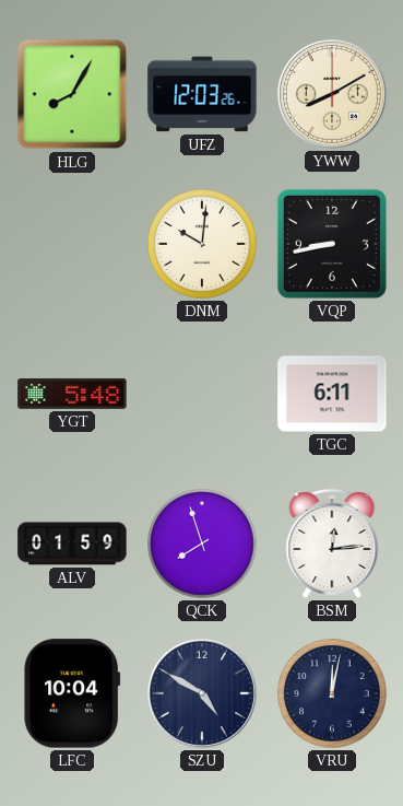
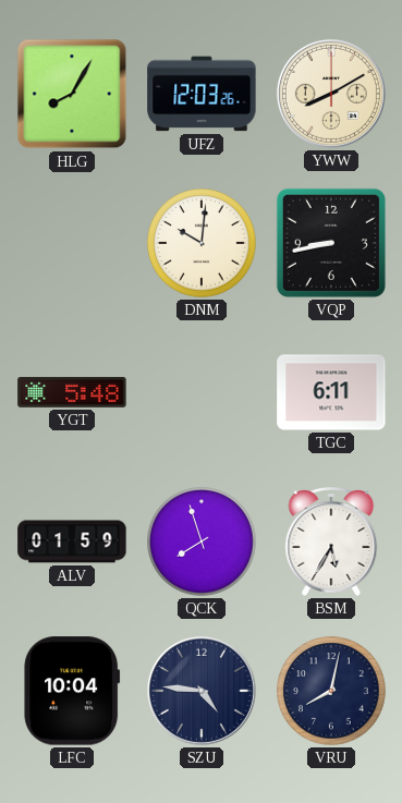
BSM: 12:14 -> 5:35 (331, 543)
SZU: 4:50 -> 4:46 (202, 691)
VRU: 12:02 -> 8:02 (331, 691)
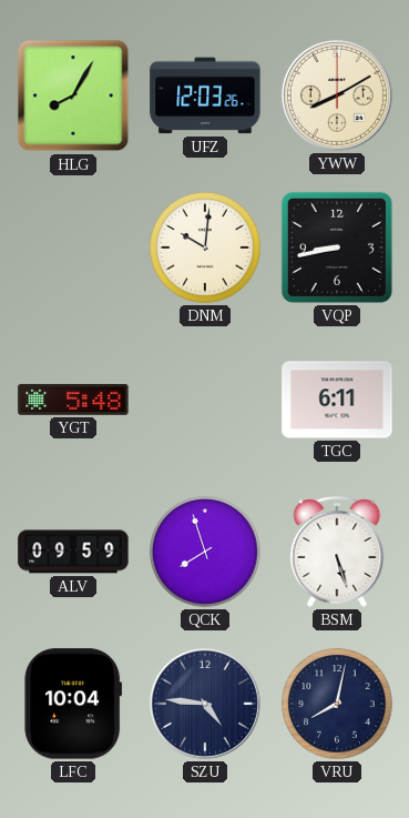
ALV: 01:59 -> 09:59 (73, 552)
BSM: 5:35 -> 5:27 (337, 553)
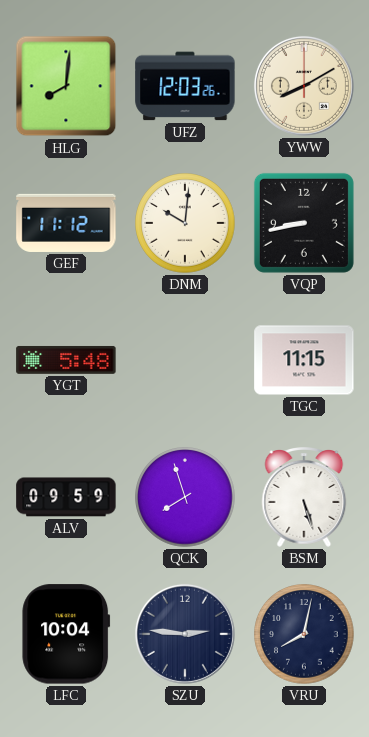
HLG: 8:05 -> 8:01 (66, 86)
GEF: none -> 11:12 (66, 223)
TGC: 6:11 -> 11:15 (304, 360)
SZU: 4:46 -> 2:46 (185, 634)
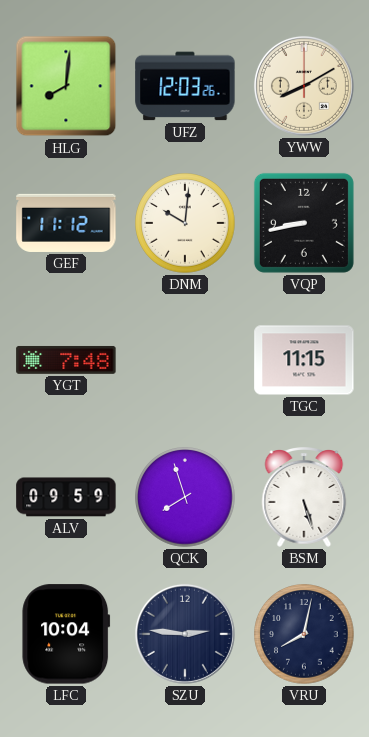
YGT: 5:48 -> 7:48 (66, 360)
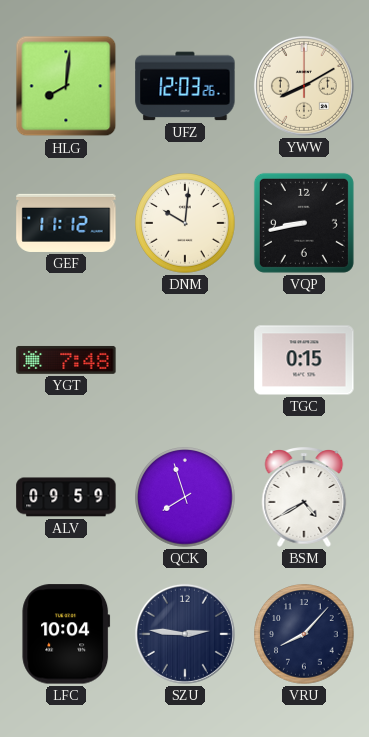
TGC: 11:15 -> 0:15 (304, 360)
BSM: 5:27 -> 4:40 (304, 498)
VRU: 8:02 -> 8:07 (304, 634)
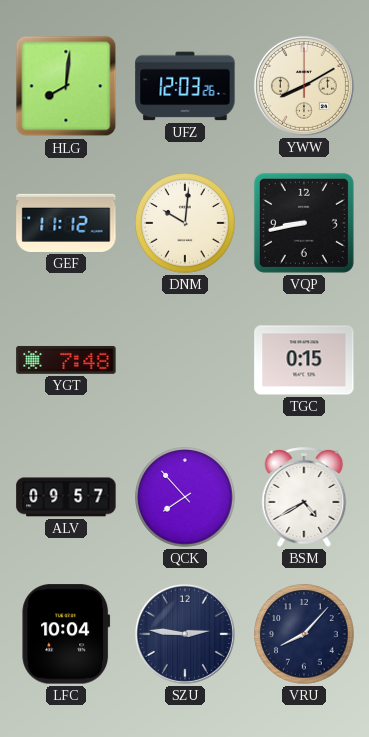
ALV: 09:59 -> 09:57 (66, 497)
QCK: 7:57 -> 7:53 (185, 497)
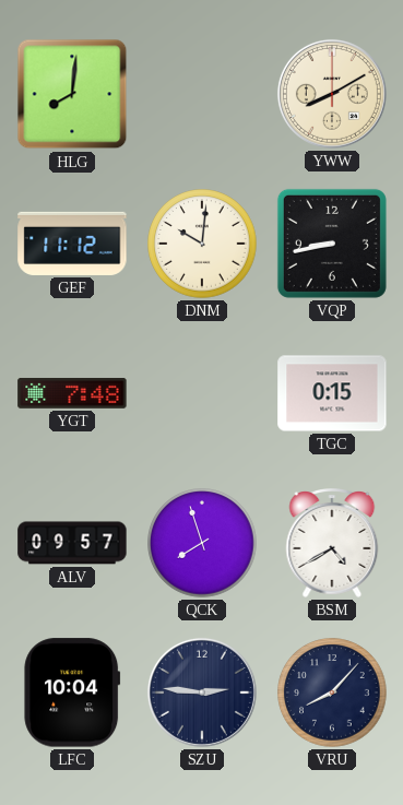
UFZ: 12:03 -> none (185, 86)
QCK: 7:53 -> 7:57 (202, 543)
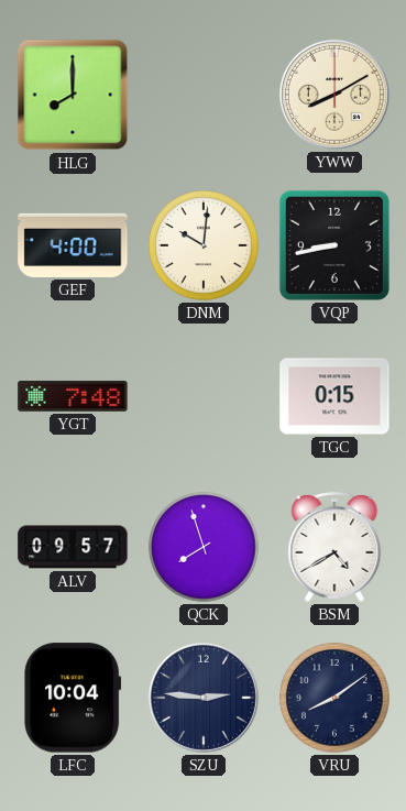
HLG: 8:01 -> 8:00 (73, 95)
GEF: 11:12 -> 4:00 (73, 245)
VRU: 8:07 -> 8:09 (334, 698)
